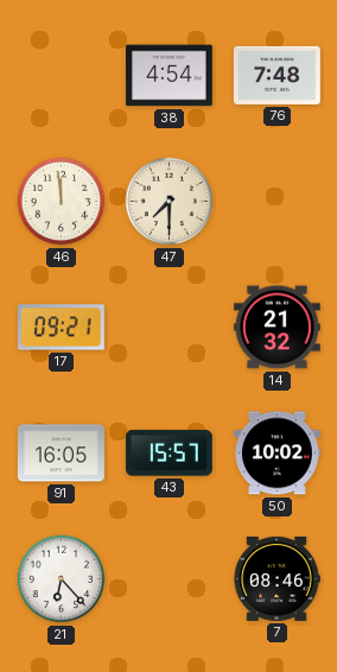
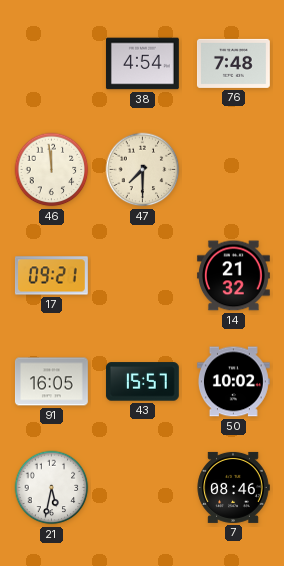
21: 6:23 -> 5:32 (52, 488)
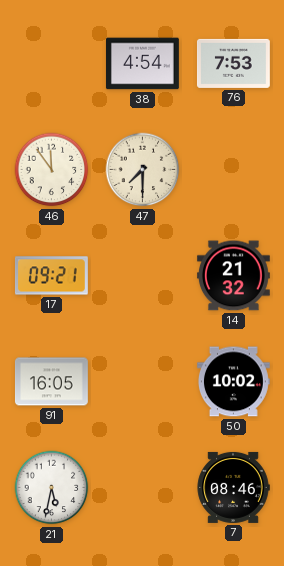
76: 7:48 -> 7:53 (233, 63)
46: 11:59 -> 11:54 (52, 170)
43: 15:57 -> none (142, 382)
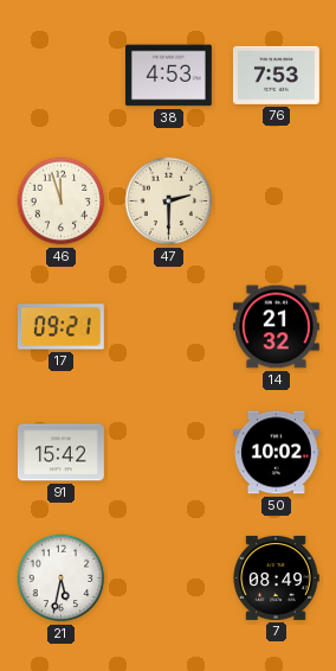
38: 4:54 -> 4:53 (168, 76)
46: 11:54 -> 11:57 (62, 202)
47: 7:30 -> 2:30 (169, 202)
91: 16:05 -> 15:42 (60, 453)
7: 08:46 -> 08:49 (276, 577)
